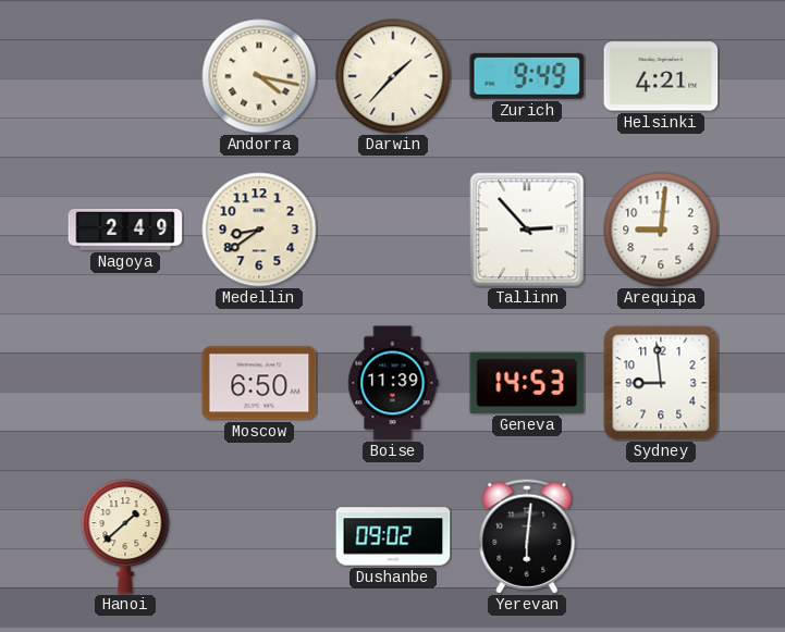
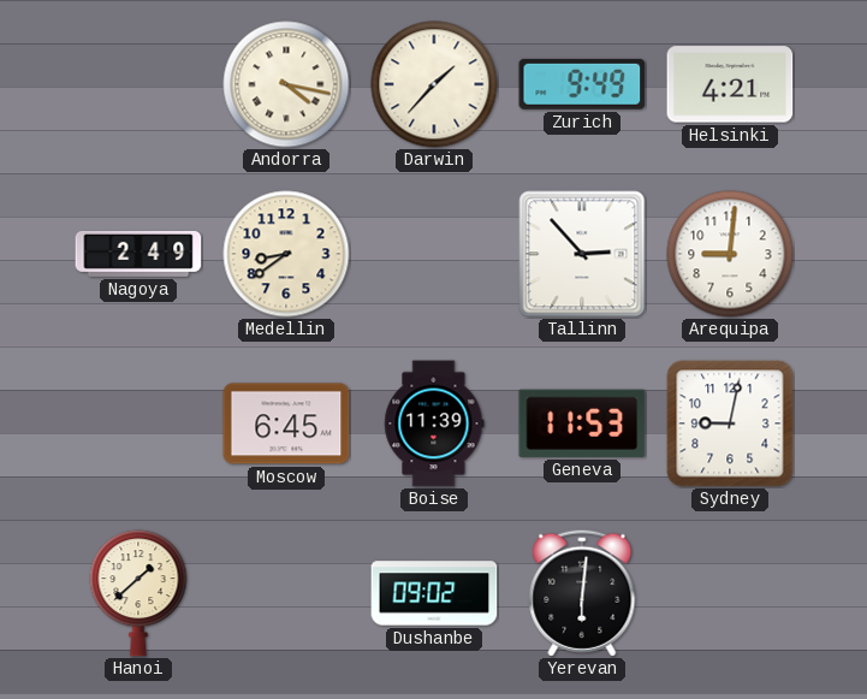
Moscow: 6:50 -> 6:45 (286, 423)
Geneva: 14:53 -> 11:53 (582, 423)
Sydney: 8:59 -> 9:02 (730, 423)
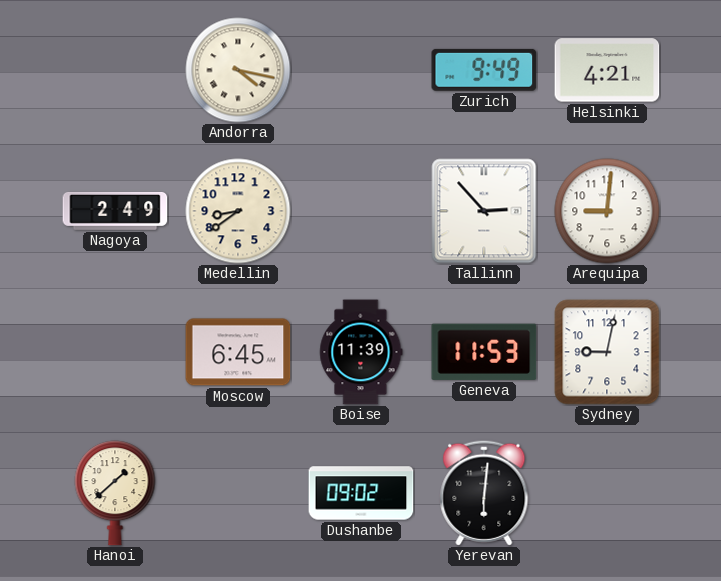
Darwin: 1:37 -> none (434, 84)
